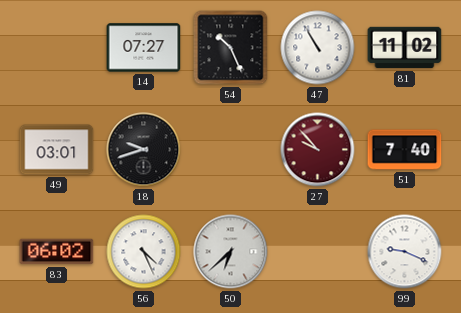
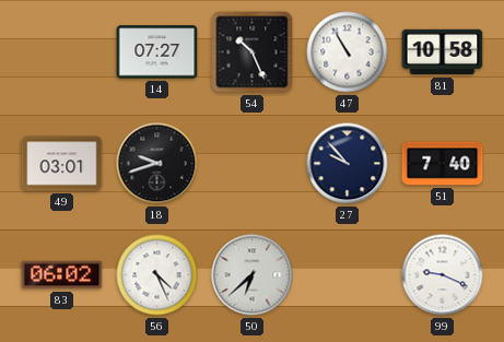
81: 11:02 -> 10:58 (443, 52)
27 dial: burgundy -> navy (348, 164)
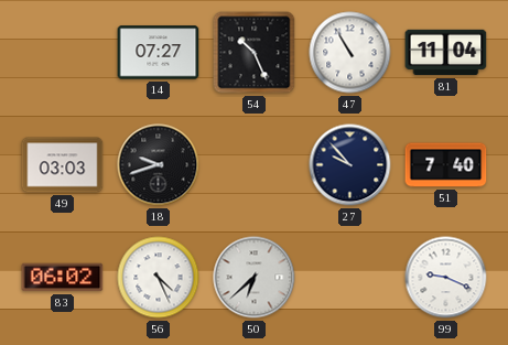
81: 10:58 -> 11:04 (446, 53)
49: 03:01 -> 03:03 (63, 165)
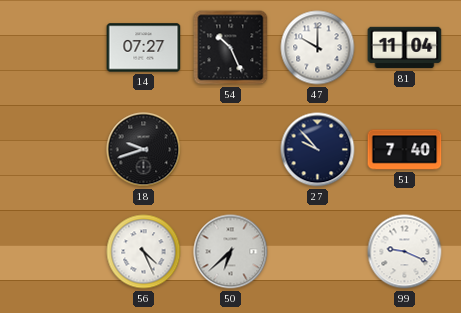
47: 10:55 -> 10:00 (318, 48)
49: 03:03 -> none (63, 165)
83: 06:02 -> none (63, 278)
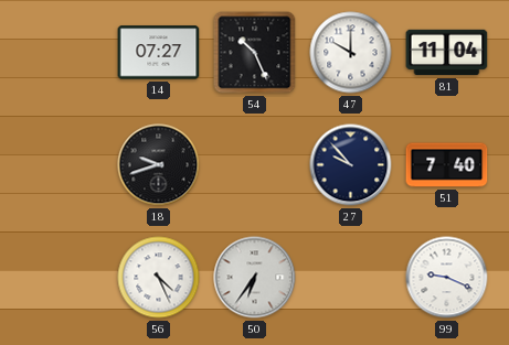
50: 6:38 -> 6:36 (255, 278)
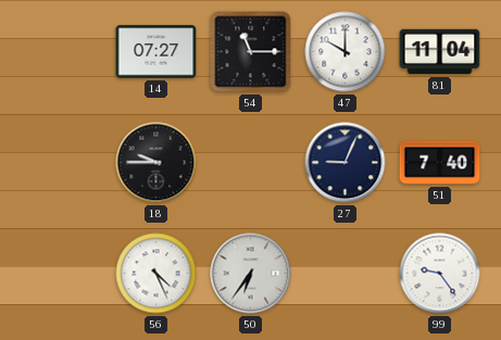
54: 10:26 -> 11:15 (251, 52)
18: 9:42 -> 9:45 (156, 163)
27: 9:53 -> 9:04 (346, 163)
99: 9:19 -> 9:24 (440, 274)
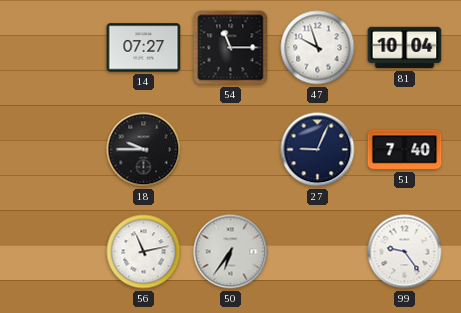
47: 10:00 -> 9:57 (318, 48)
81: 11:04 -> 10:04 (405, 48)
56: 4:26 -> 11:13 (144, 252)
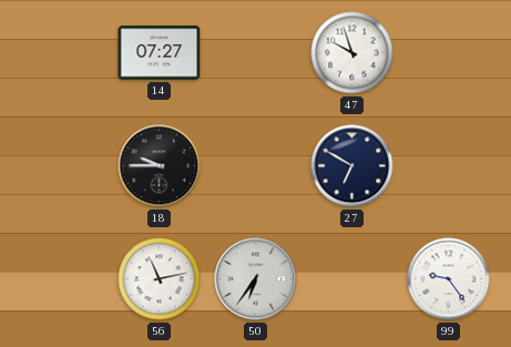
54: 11:15 -> none (231, 48)
81: 10:04 -> none (405, 48)
27: 9:04 -> 6:50 (352, 166)
51: 7:40 -> none (405, 150)
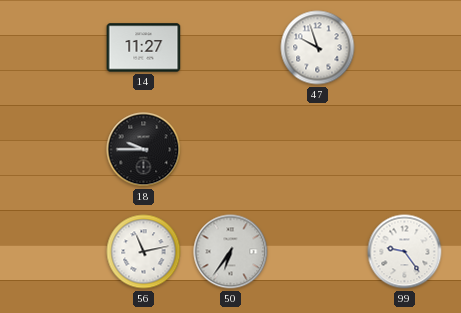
14: 07:27 -> 11:27 (144, 48)
27: 6:50 -> none (352, 166)
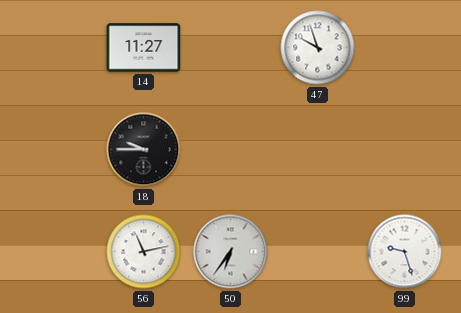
99: 9:24 -> 9:27 (405, 252)
